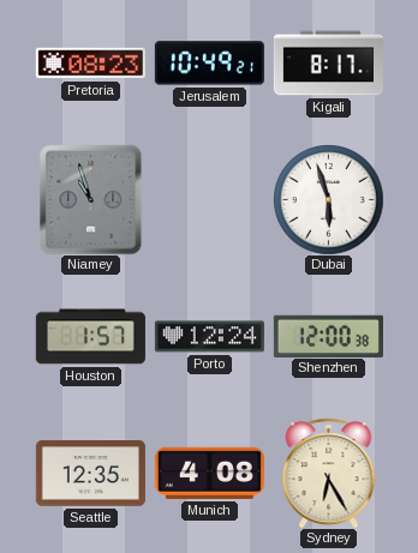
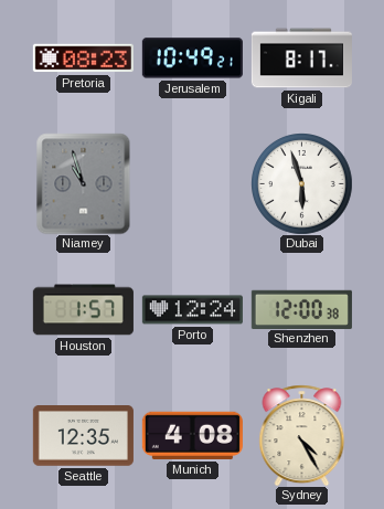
Sydney: 6:25 -> 4:25 (302, 435)
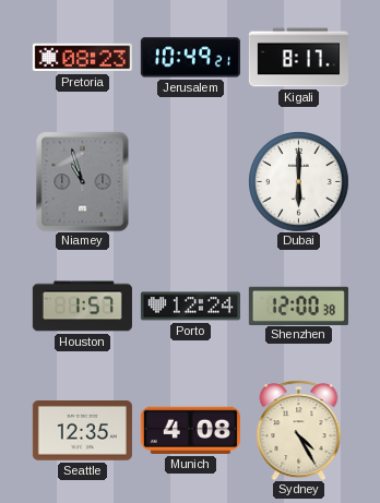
Dubai: 5:57 -> 6:00 (298, 181)
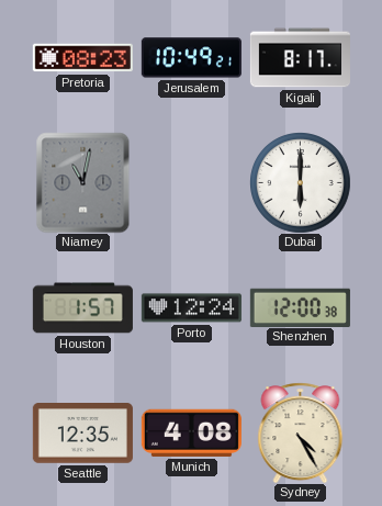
Niamey: 10:57 -> 11:02 (83, 182)
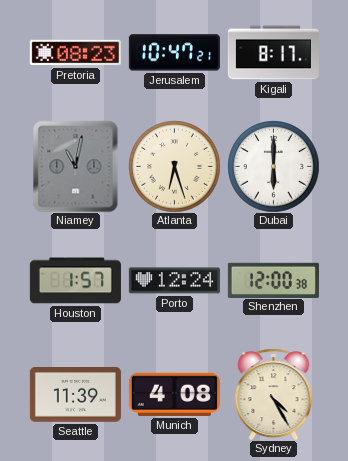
Jerusalem: 10:49 -> 10:47 (174, 53)
Atlanta: none -> 6:27 (174, 166)
Seattle: 12:35 -> 11:39 (75, 395)
